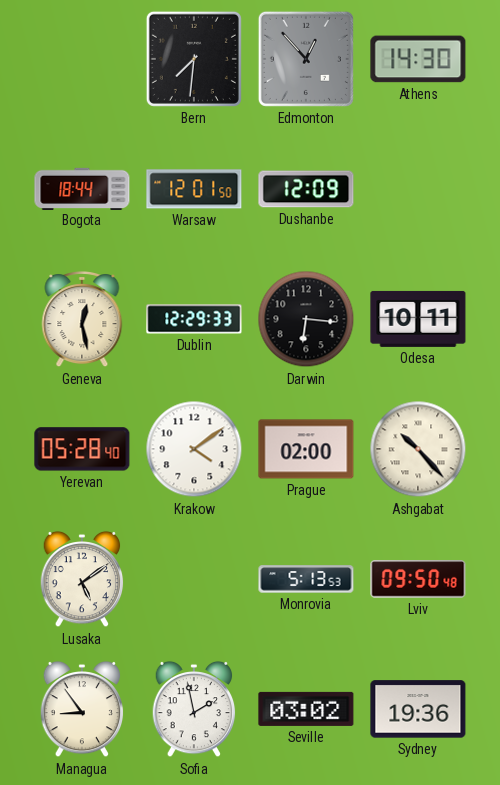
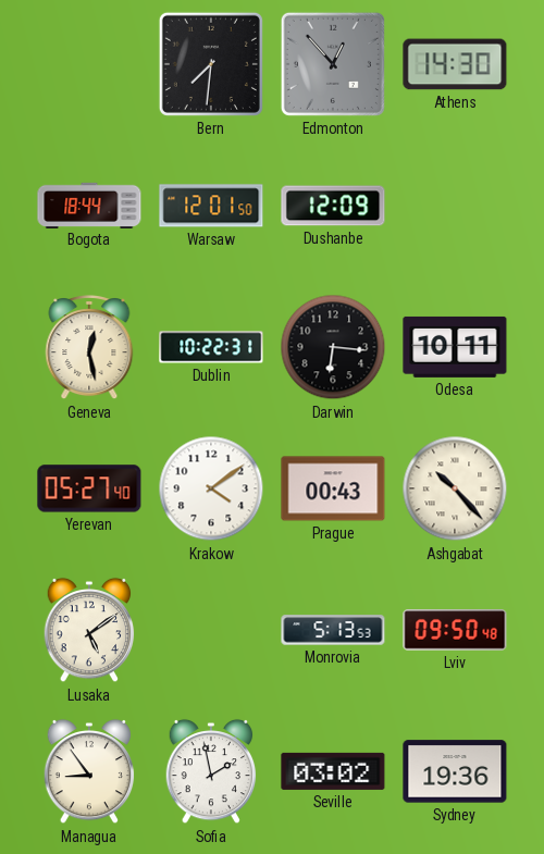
Dublin: 12:29 -> 10:22 (211, 347)
Yerevan: 05:28 -> 05:27 (89, 488)
Prague: 02:00 -> 00:43 (333, 488)
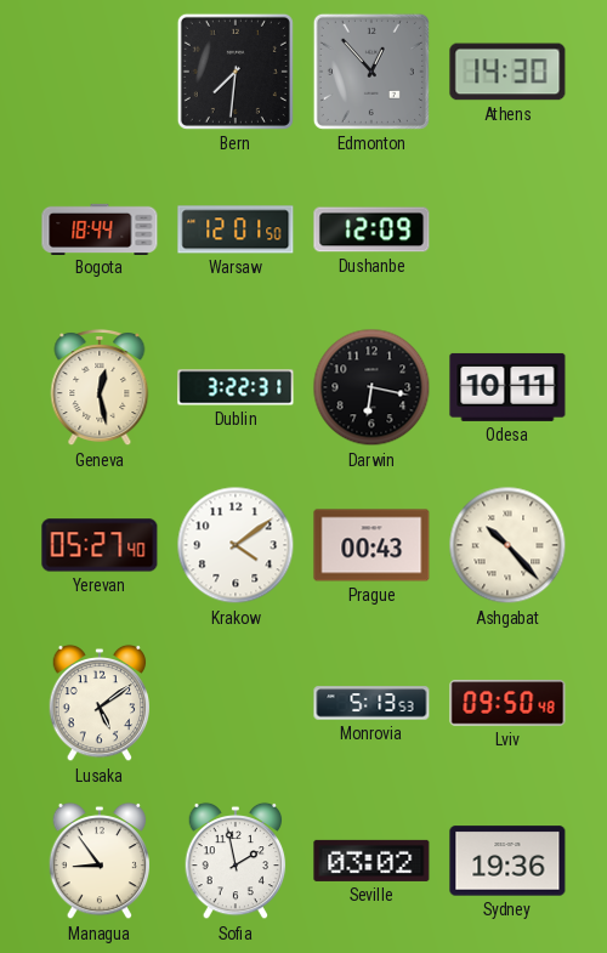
Dublin: 10:22 -> 3:22 (236, 387)
Darwin: 6:16 -> 6:17 (371, 387)
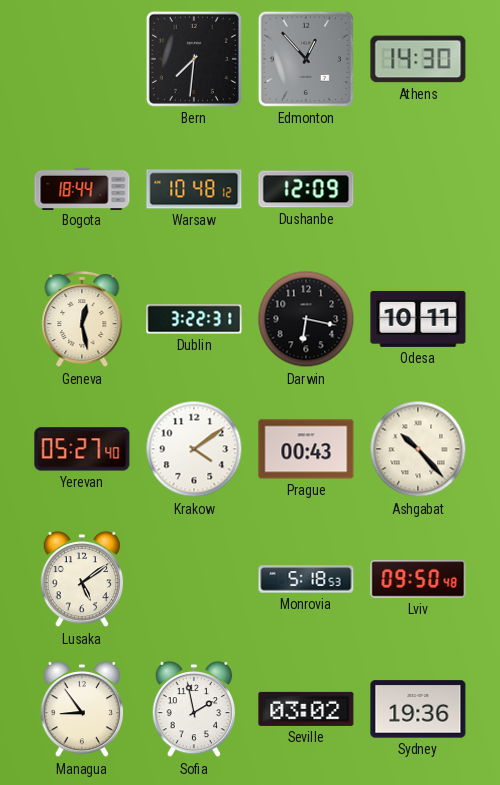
Warsaw: 12:01 -> 10:48 (194, 189)
Monrovia: 5:13 -> 5:18 (306, 579)
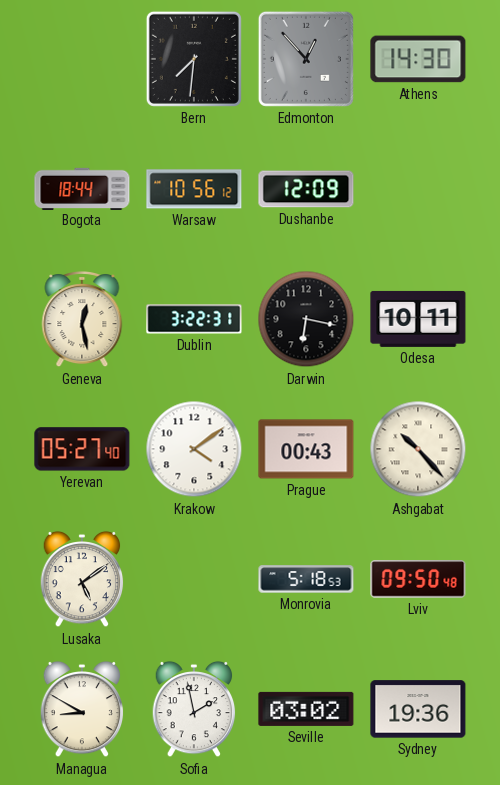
Warsaw: 10:48 -> 10:56 (194, 189)
Managua: 8:54 -> 8:50 (82, 709)
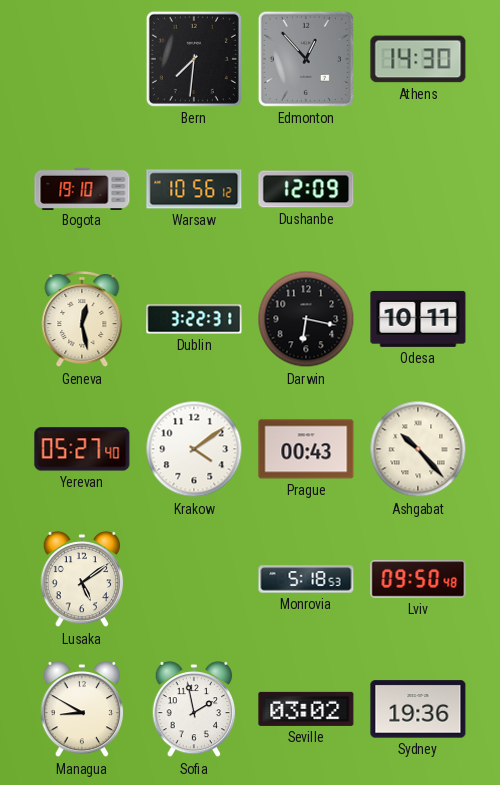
Bogota: 18:44 -> 19:10 (82, 188)
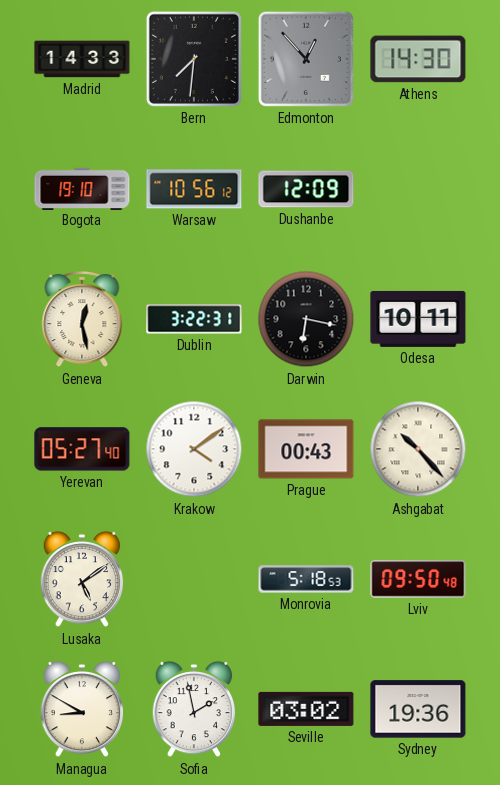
Madrid: none -> 14:33 (82, 59)
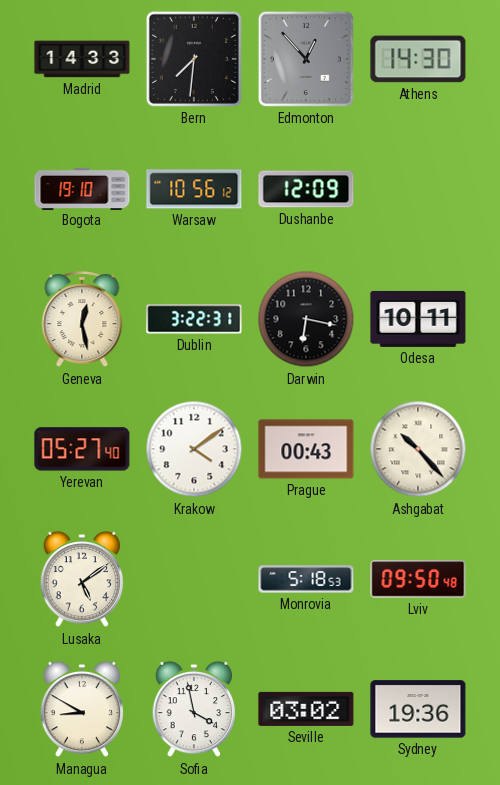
Sofia: 1:58 -> 3:58 (194, 709)
